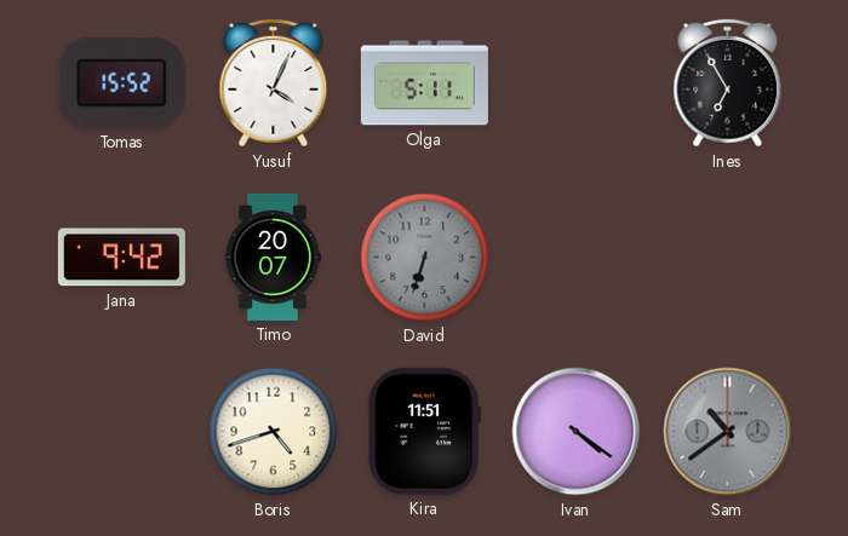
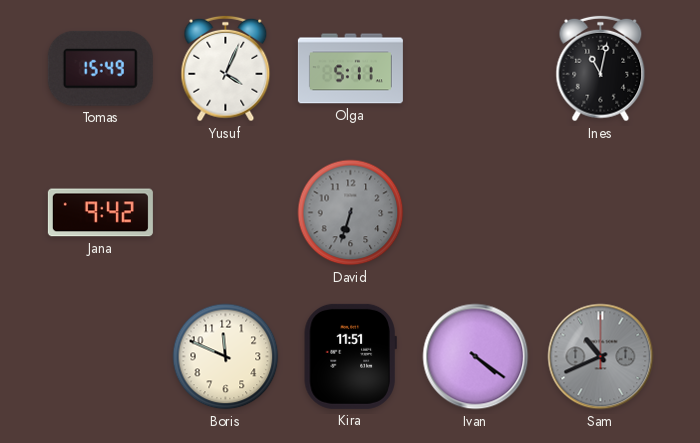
Tomas: 15:52 -> 15:49 (100, 68)
Ines: 6:55 -> 11:02 (601, 69)
Timo: 20:07 -> none (271, 257)
Boris: 4:42 -> 11:49 (226, 357)
Sam: 10:39 -> 10:41 (601, 357)
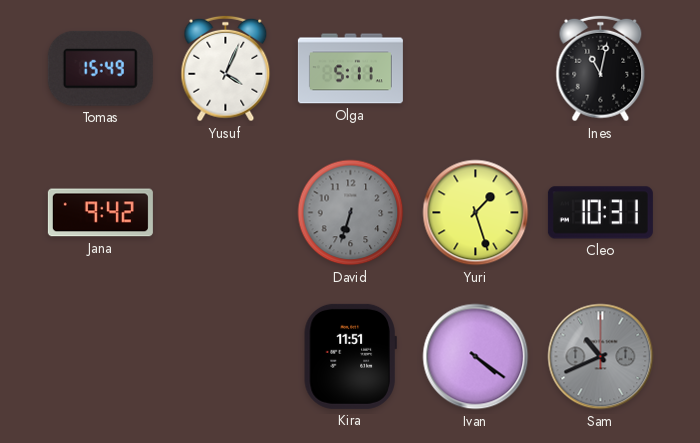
Yuri: none -> 1:27 (476, 213)
Cleo: none -> 10:31 (600, 213)
Boris: 11:49 -> none (226, 357)
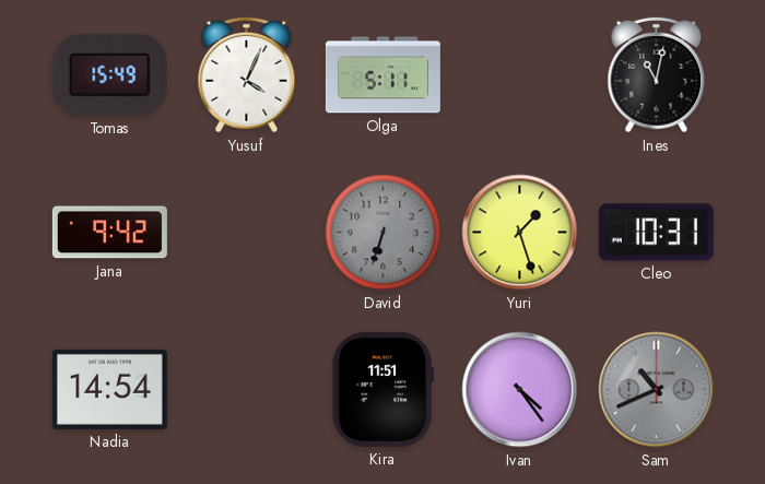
Nadia: none -> 14:54 (109, 389)
Ivan: 4:21 -> 4:24 (520, 390)
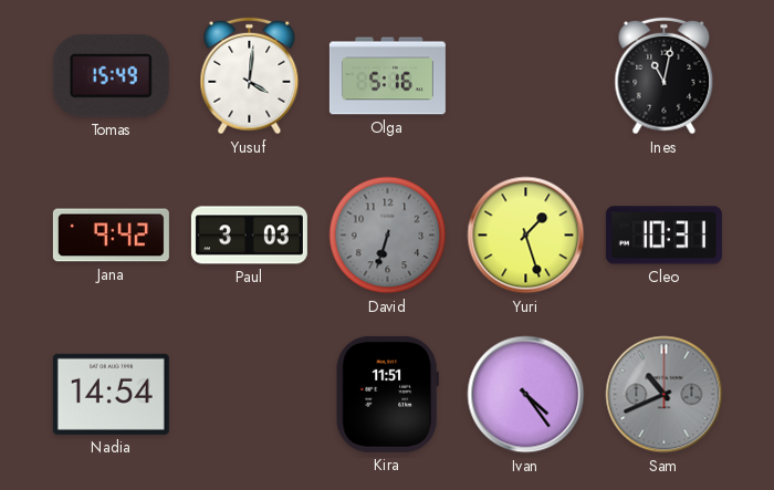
Yusuf: 4:04 -> 4:01 (250, 76)
Olga: 5:11 -> 5:16 (387, 76)
Paul: none -> 3:03 (249, 236)
